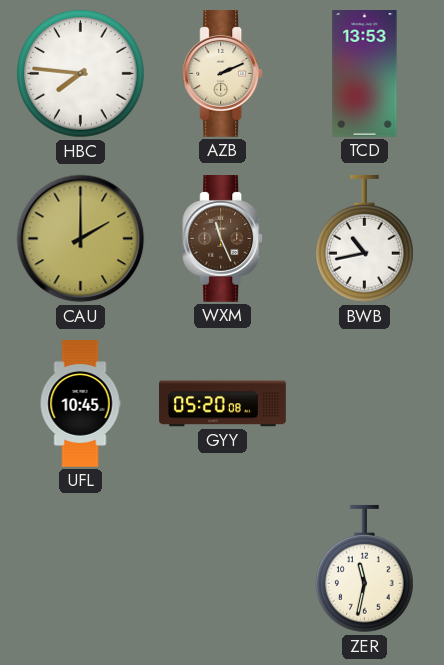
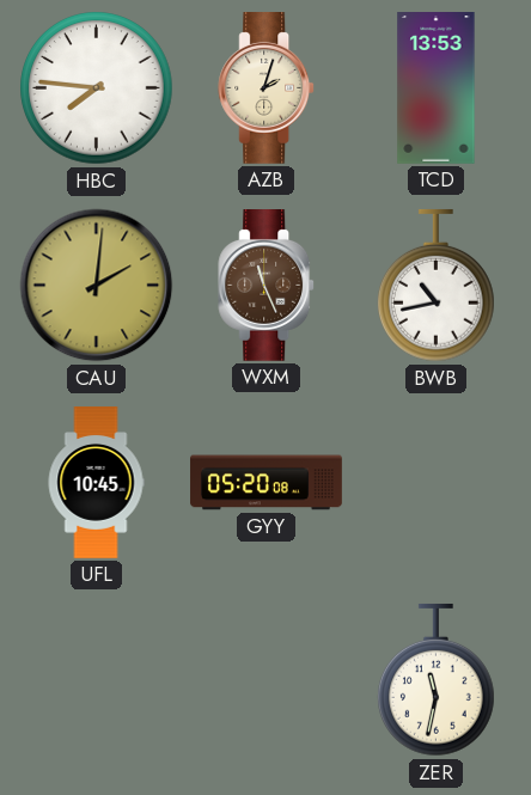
AZB: 2:11 -> 2:03 (267, 88)
CAU: 2:00 -> 2:01 (97, 286)
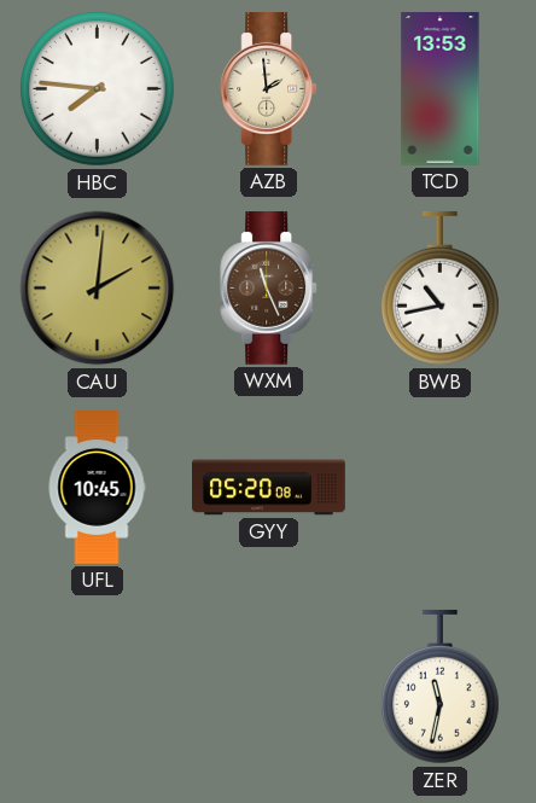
AZB: 2:03 -> 1:59 (269, 89)
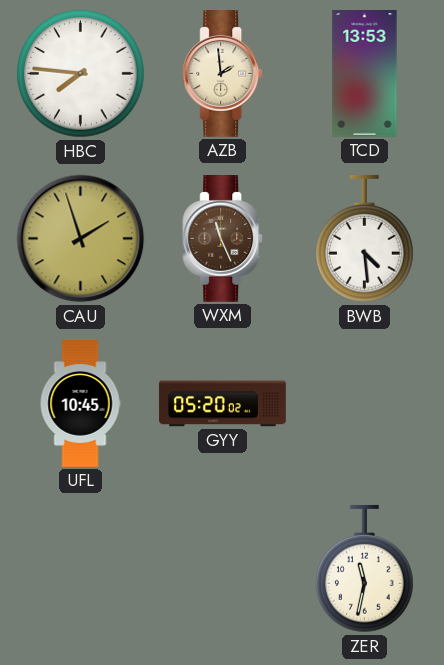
CAU: 2:01 -> 1:57 (81, 239)
BWB: 10:43 -> 4:29 (365, 239)
GYY: 05:20:08 -> 05:20:02 (223, 404)
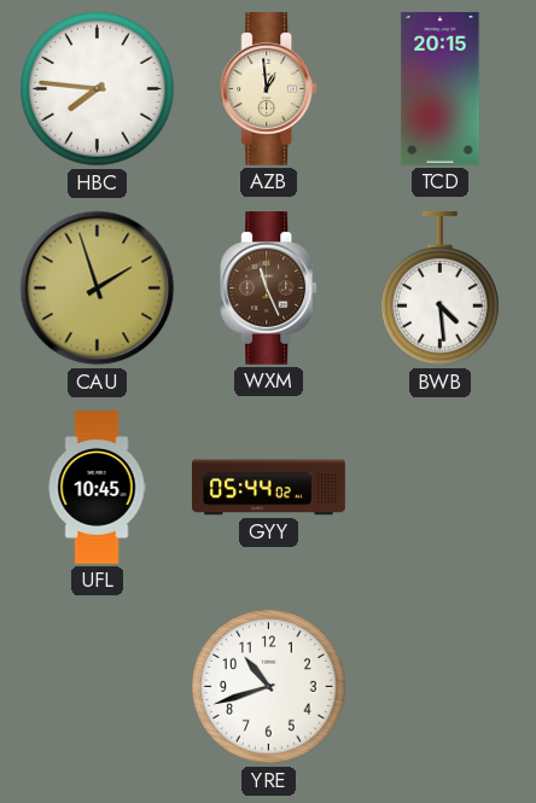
AZB: 1:59 -> 12:59 (269, 89)
TCD: 13:53 -> 20:15 (441, 89)
GYY: 05:20 -> 05:44 (269, 488)
YRE: none -> 10:42 (269, 687)
ZER: 11:32 -> none (365, 569)
